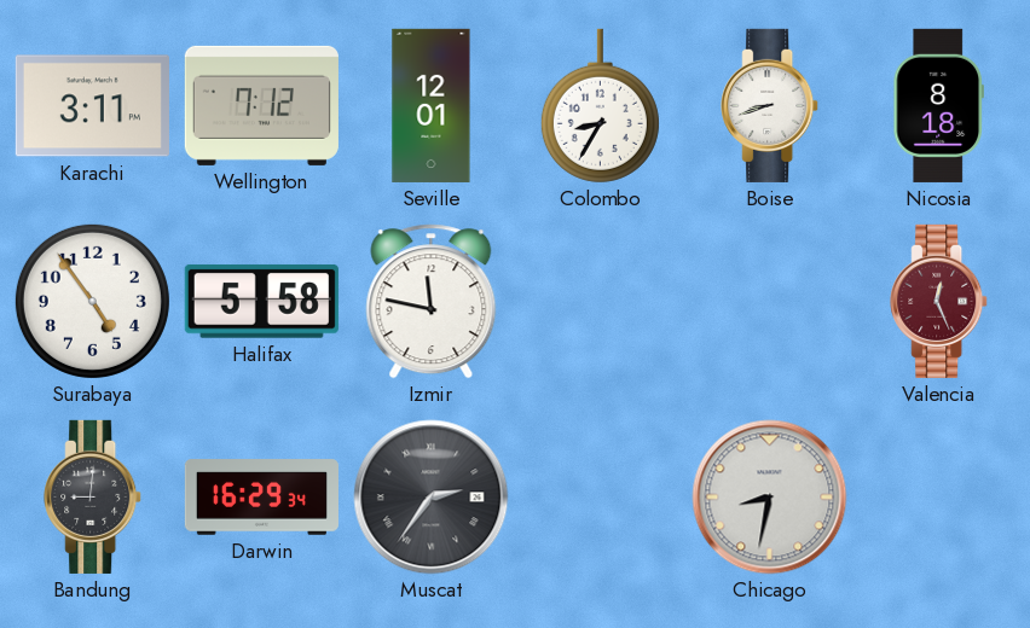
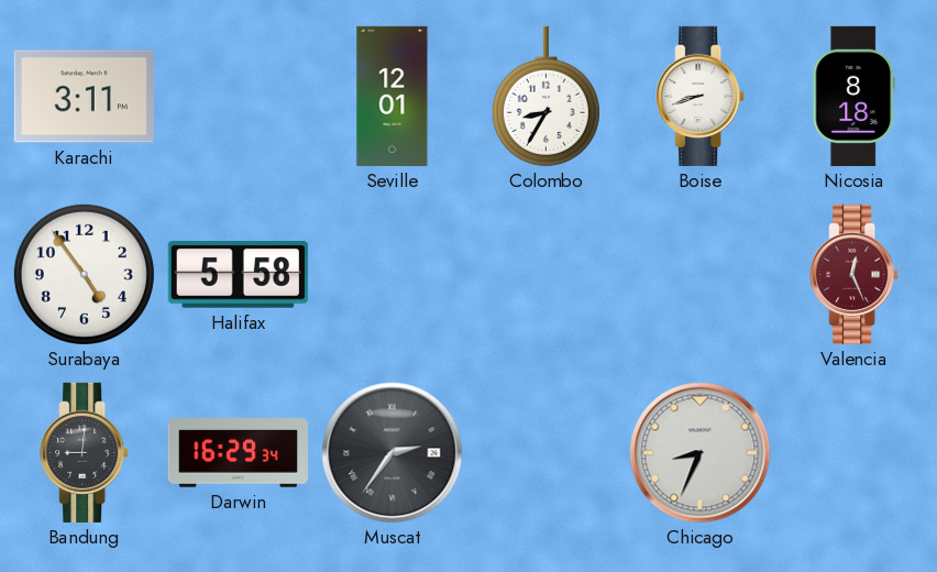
Wellington: 7:12 -> none (261, 105)
Izmir: 11:47 -> none (432, 302)
Chicago: 8:32 -> 8:34 (701, 453)
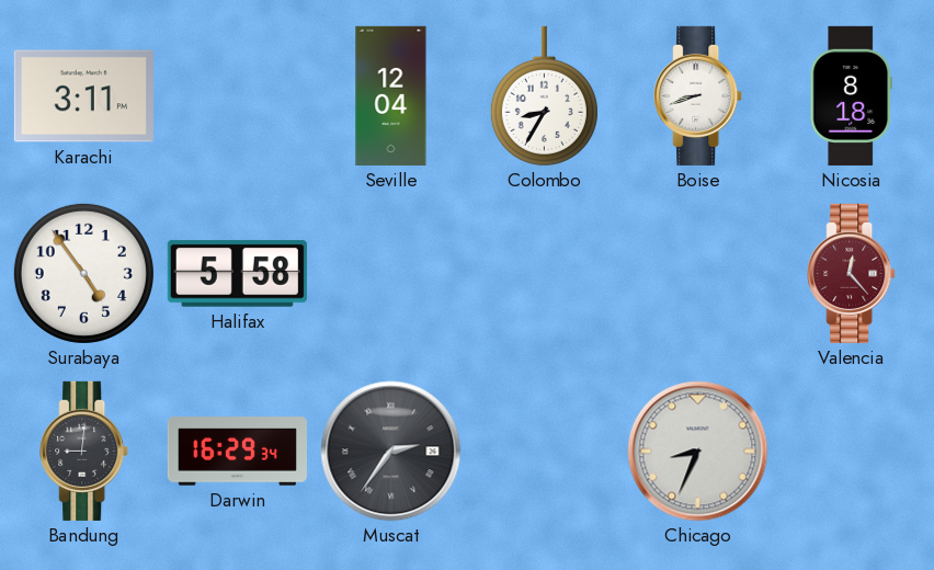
Seville: 12:01 -> 12:04 (391, 95)
Valencia: 12:26 -> 12:23 (852, 273)
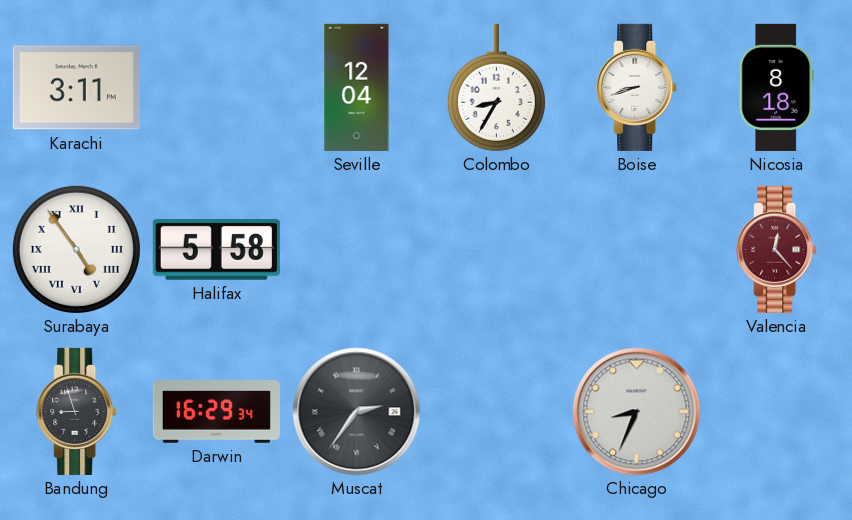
Surabaya numerals: Arabic -> Roman (76, 249)
Bandung: 9:01 -> 8:57 (77, 411)
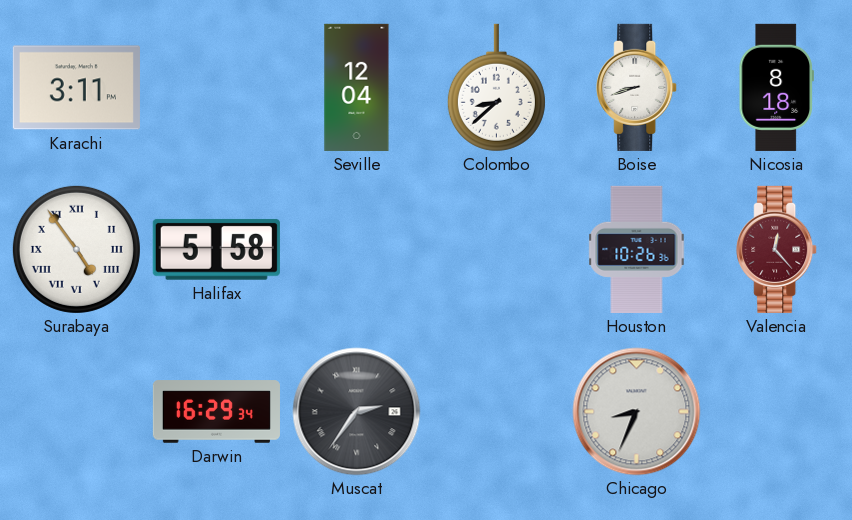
Colombo: 8:35 -> 8:38 (496, 88)
Houston: none -> 10:26 (637, 249)
Bandung: 8:57 -> none (77, 411)
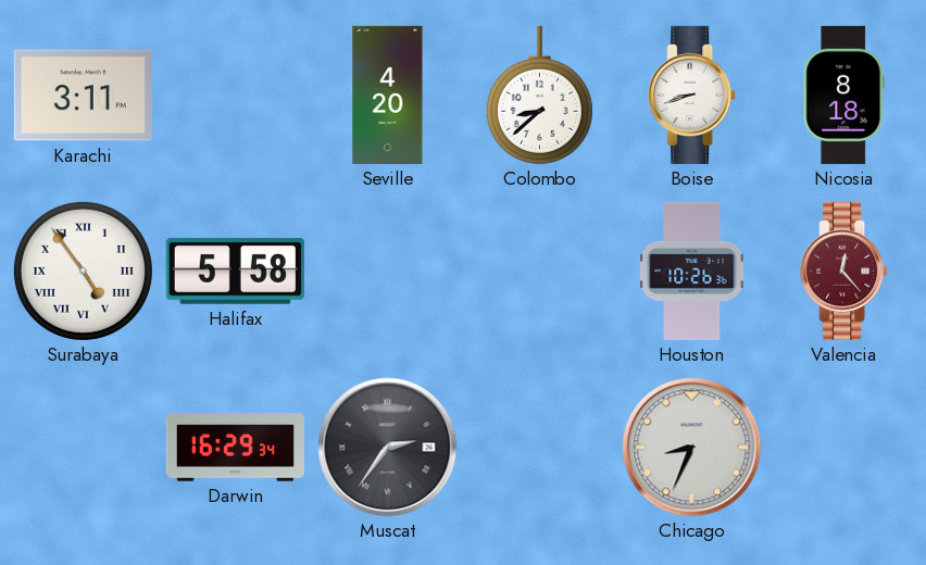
Seville: 12:04 -> 4:20 (388, 95)
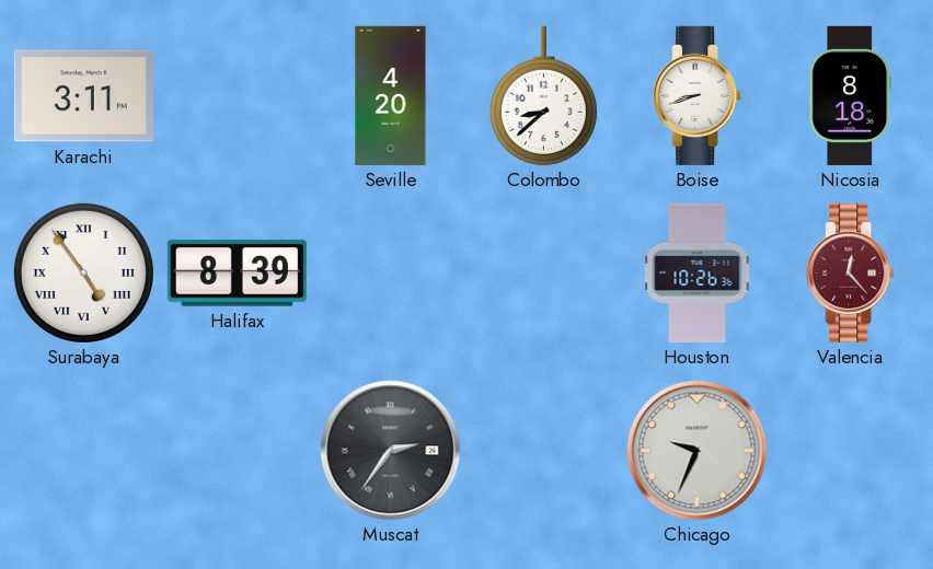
Halifax: 5:58 -> 8:39 (237, 272)
Darwin: 16:29 -> none (235, 448)
Chicago: 8:34 -> 9:34 (698, 451)
